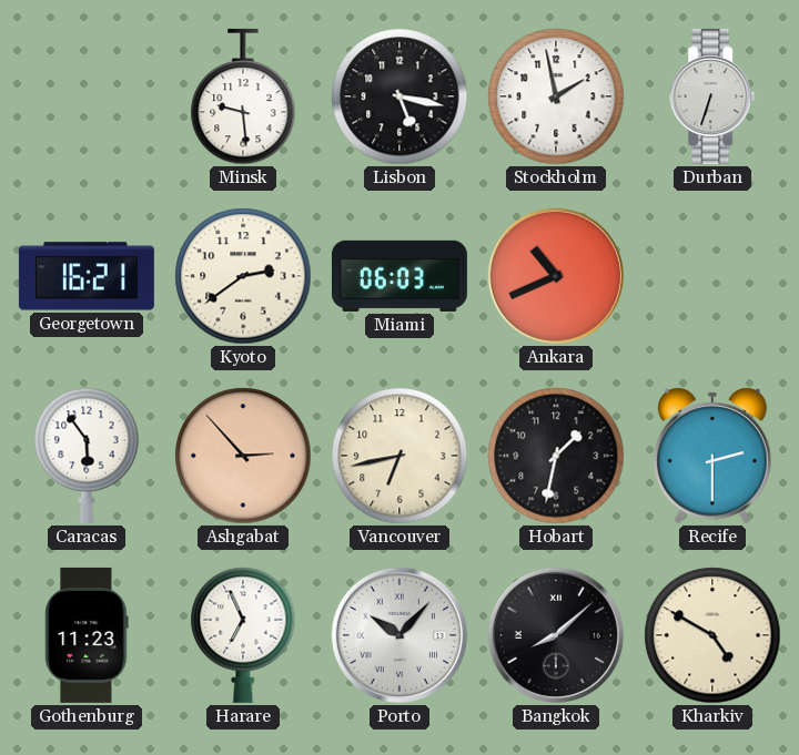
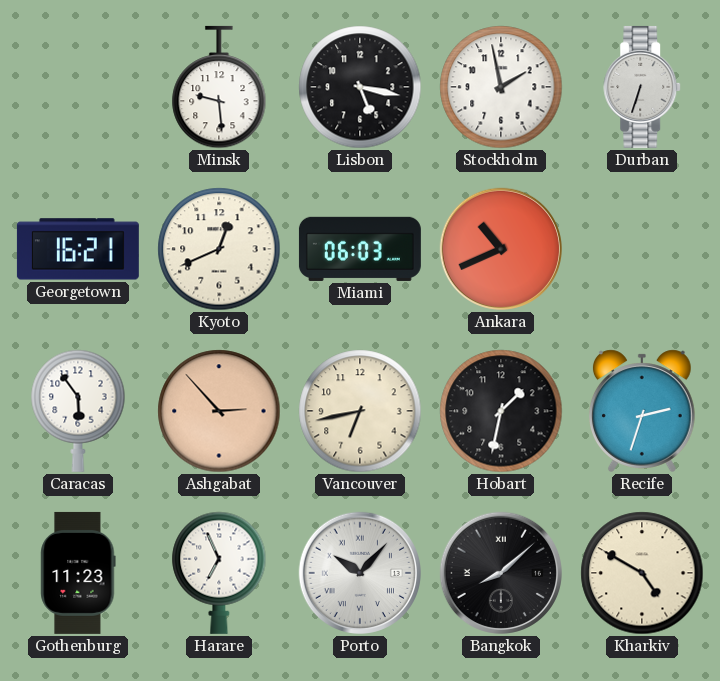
Kyoto: 2:39 -> 12:41 (219, 249)
Recife: 2:30 -> 2:33 (642, 411)
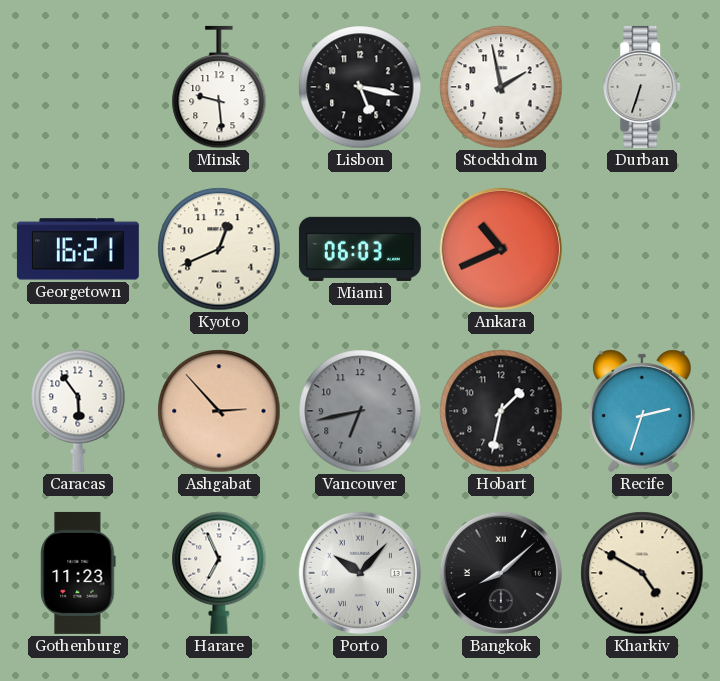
Vancouver dial: cream -> grey (360, 411)
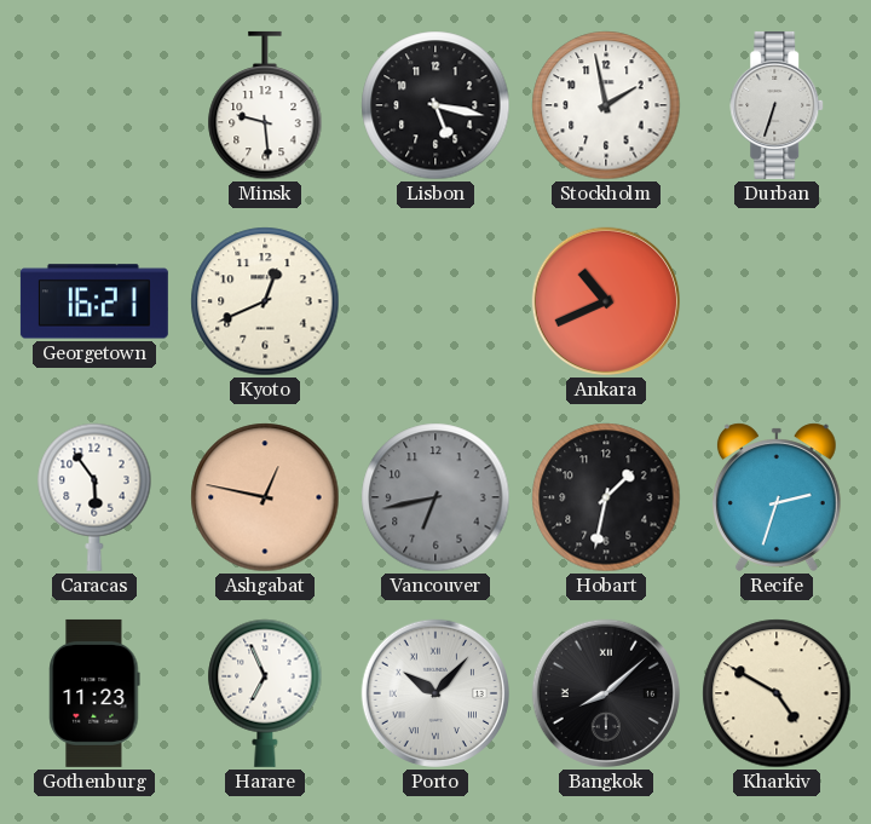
Miami: 06:03 -> none (360, 249)
Ashgabat: 2:53 -> 12:47 (265, 497)
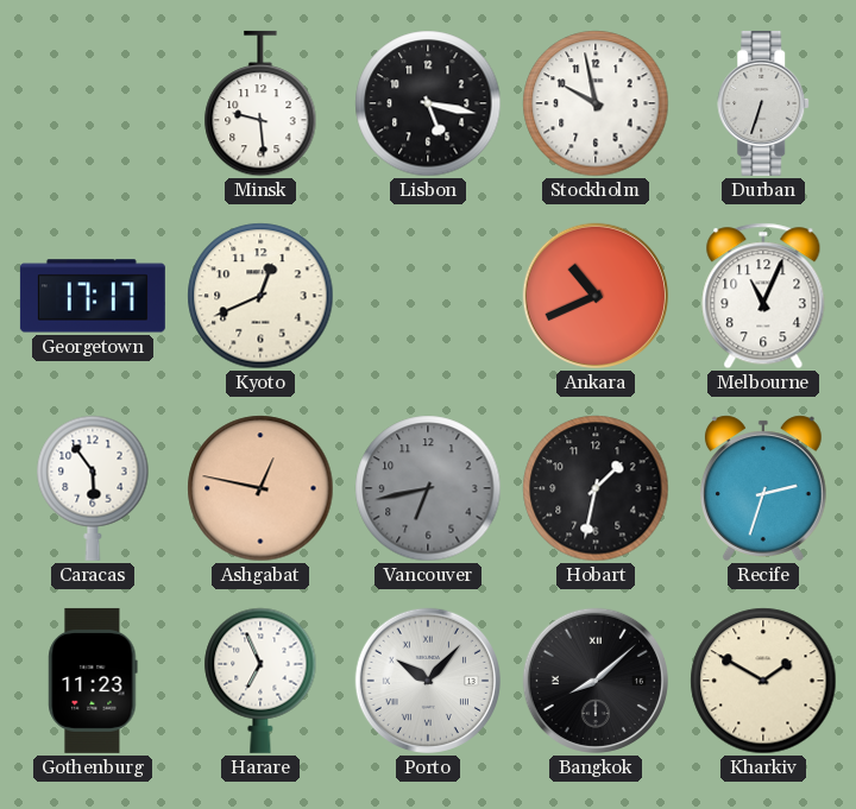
Stockholm: 1:58 -> 9:58 (596, 103)
Georgetown: 16:21 -> 17:17 (93, 296)
Melbourne: none -> 11:04 (763, 296)
Kharkiv: 4:50 -> 1:50 (763, 681)
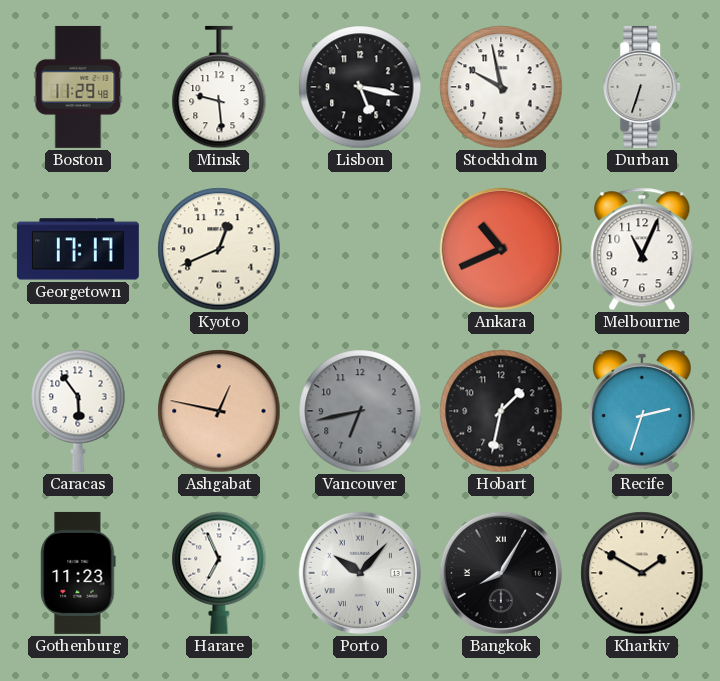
Boston: none -> 11:29 (78, 87)
Bangkok: 8:08 -> 8:05 (501, 573)
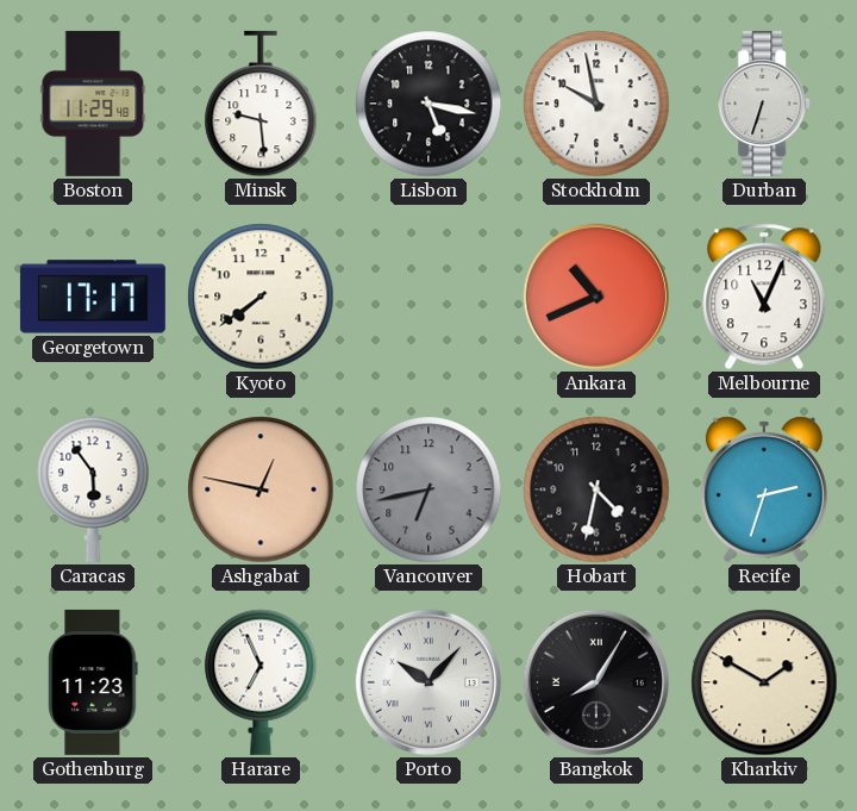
Kyoto: 12:41 -> 7:39 (261, 297)
Hobart: 1:32 -> 4:32 (596, 489)
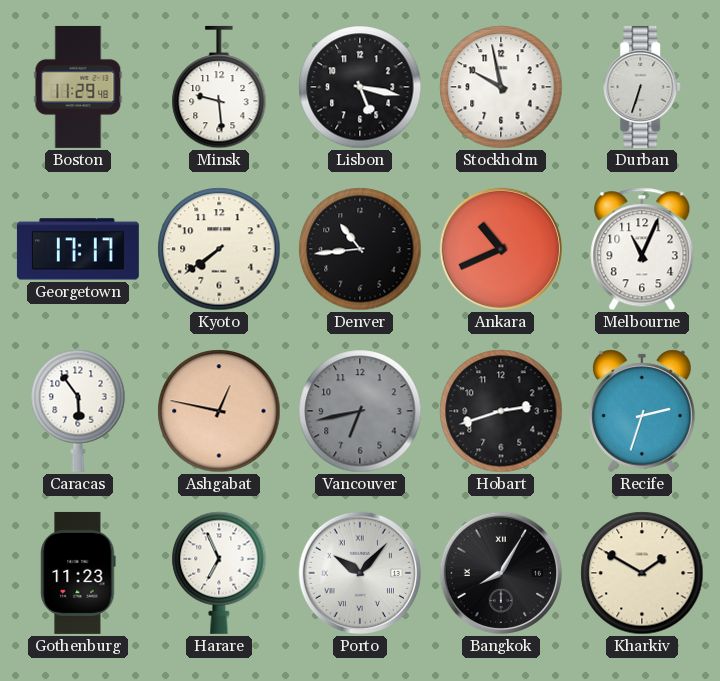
Denver: none -> 10:44 (360, 249)
Hobart: 4:32 -> 2:42 (501, 411)
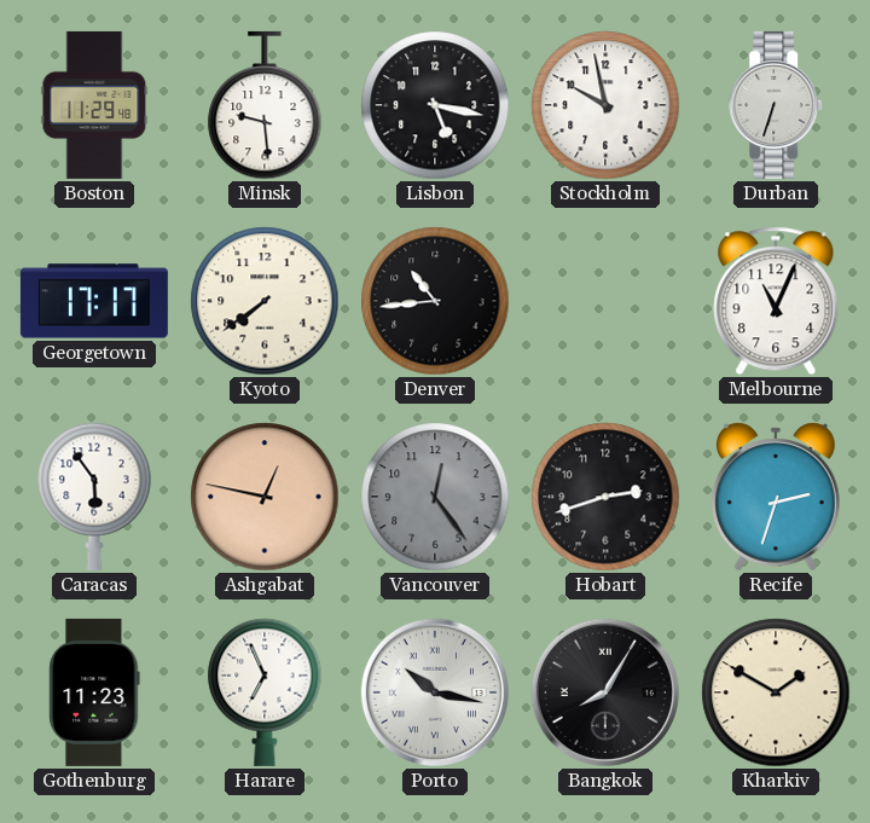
Ankara: 10:41 -> none (501, 249)
Vancouver: 6:43 -> 12:24 (435, 497)
Porto: 10:07 -> 10:17 (435, 692)
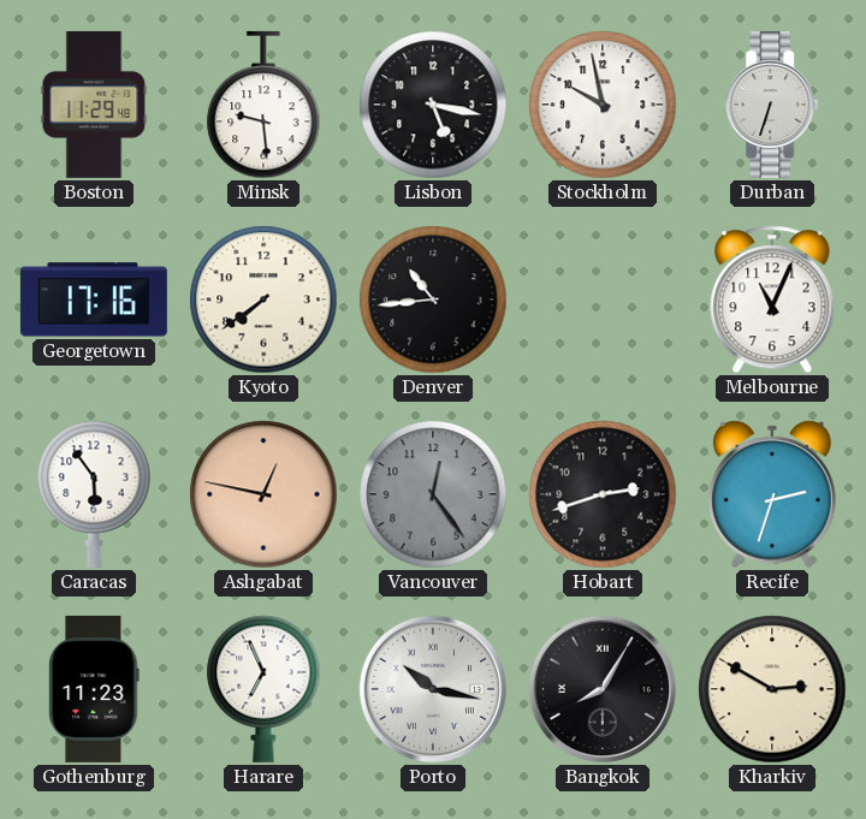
Georgetown: 17:17 -> 17:16 (94, 299)
Kharkiv: 1:50 -> 2:50 (772, 689)
